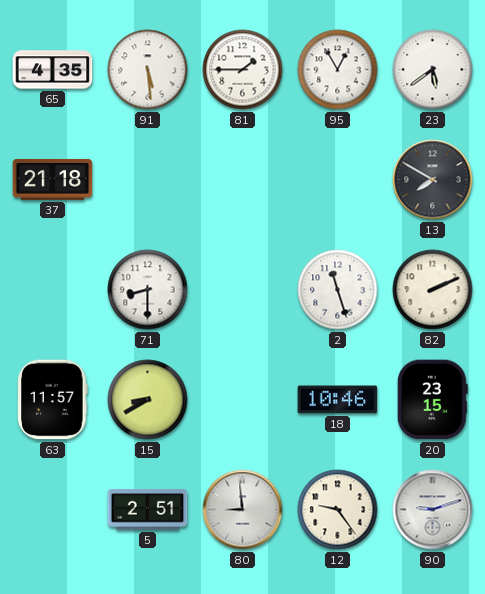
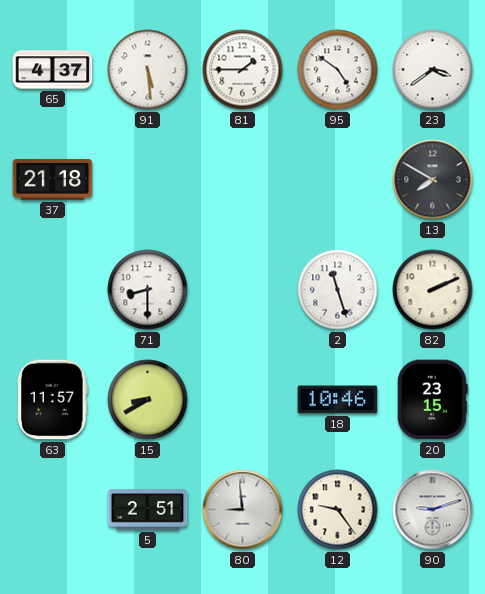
65: 4:35 -> 4:37 (53, 70)
95: 12:55 -> 4:51 (338, 70)
23: 5:39 -> 3:39 (433, 70)
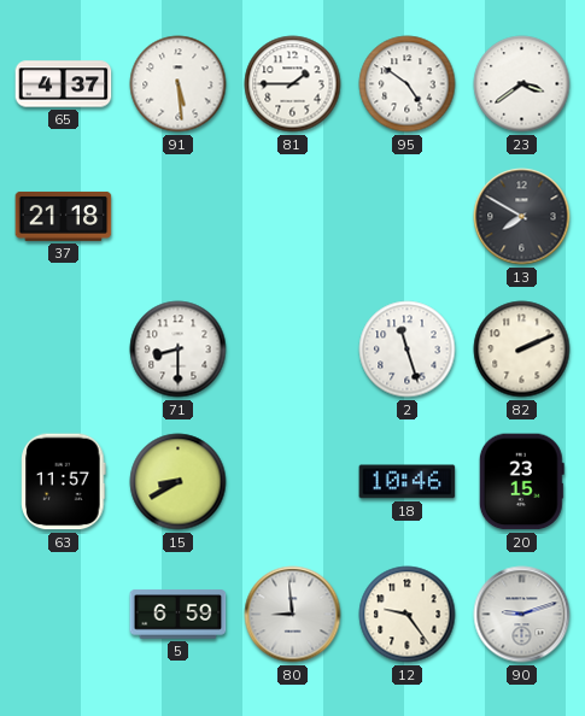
5: 2:51 -> 6:59 (179, 615)
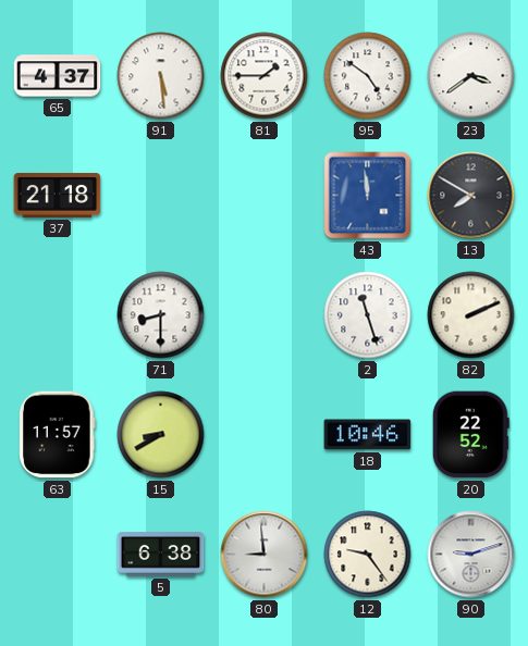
43: none -> 11:59 (368, 196)
20: 23:15 -> 22:52 (470, 435)
5: 6:59 -> 6:38 (161, 555)
